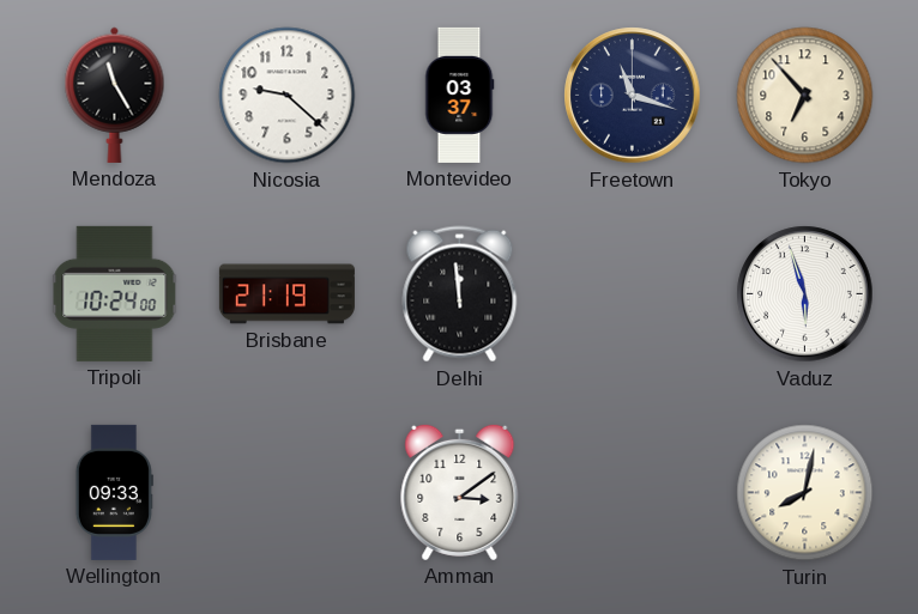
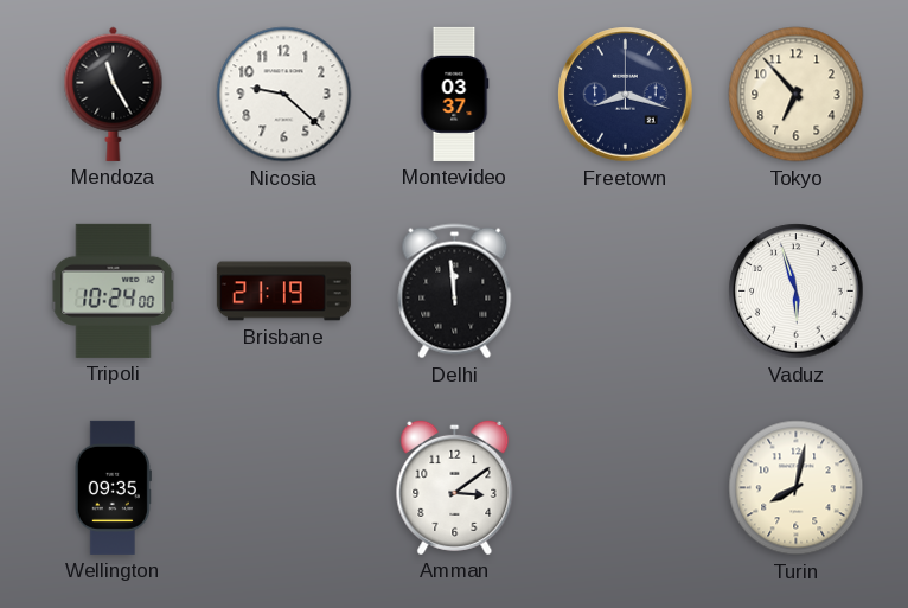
Freetown: 11:18 -> 8:18 (626, 95)
Wellington: 09:33 -> 09:35 (113, 487)
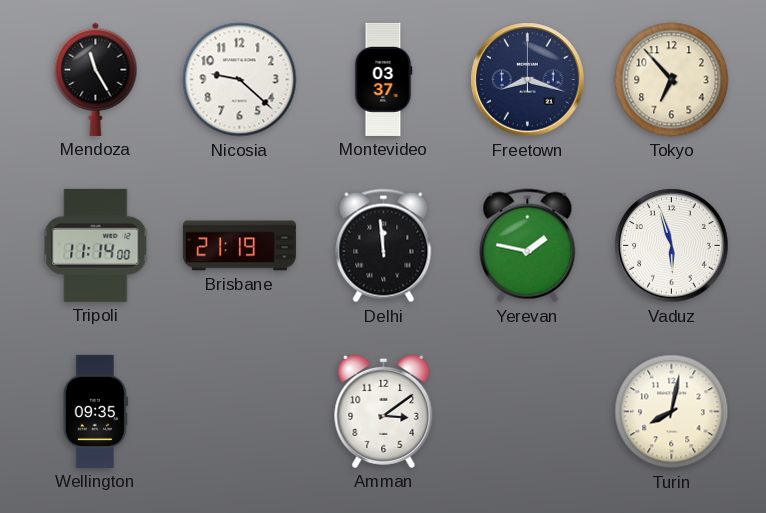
Tripoli: 10:24 -> 11:14 (96, 245)
Yerevan: none -> 1:47 (528, 246)
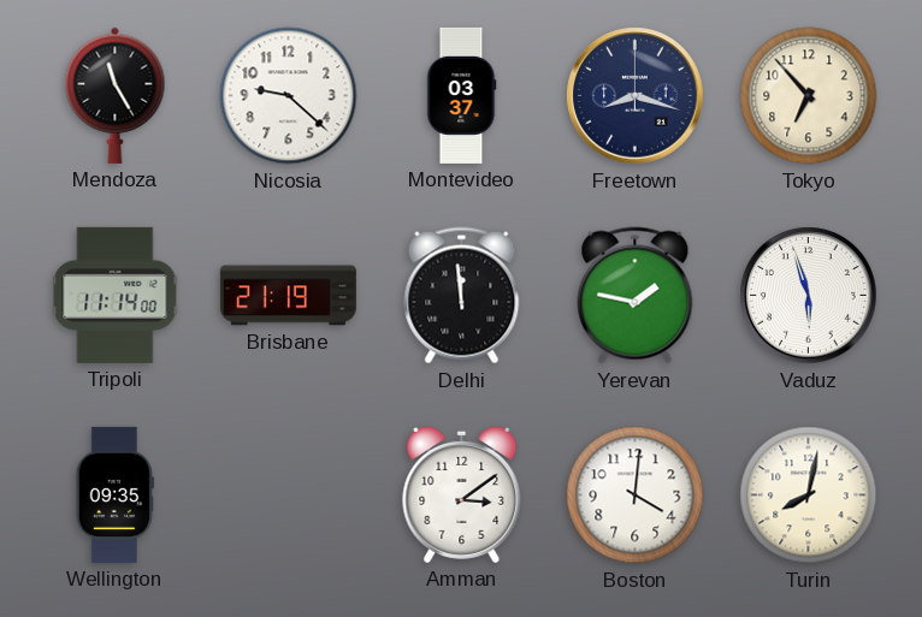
Boston: none -> 4:01 (636, 496)
